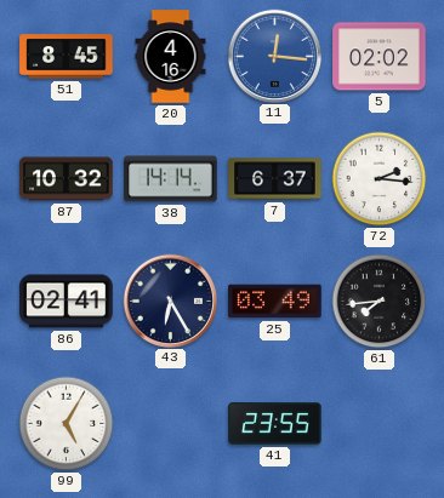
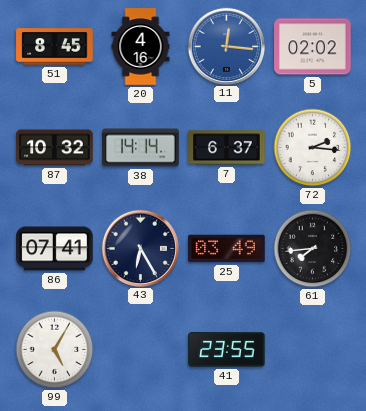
86: 02:41 -> 07:41 (55, 249)
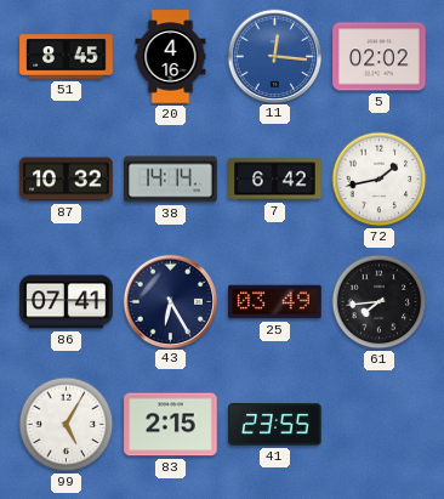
7: 6:37 -> 6:42 (275, 180)
72: 2:16 -> 1:43 (380, 180)
83: none -> 2:15 (171, 425)
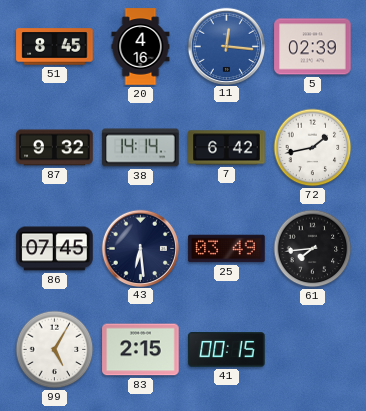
5: 02:02 -> 02:39 (313, 47)
87: 10:32 -> 9:32 (55, 148)
86: 07:41 -> 07:45 (55, 249)
43: 6:25 -> 6:29 (140, 248)
41: 23:55 -> 00:15 (227, 350)
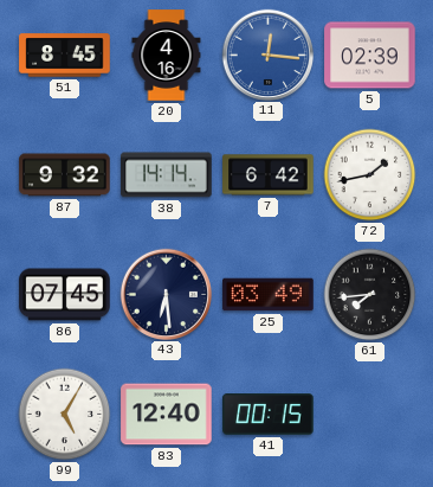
83: 2:15 -> 12:40 (167, 415)
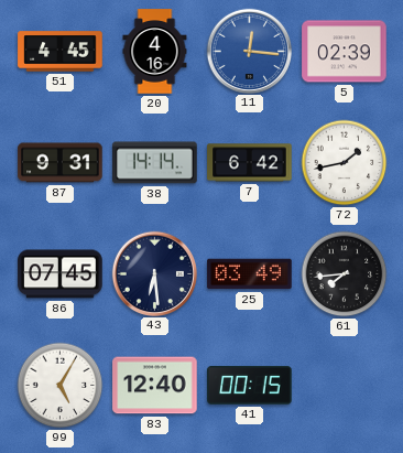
51: 8:45 -> 4:45 (61, 52)
87: 9:32 -> 9:31 (61, 163)
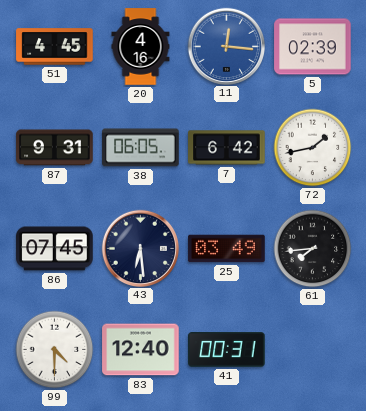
38: 14:14 -> 06:05 (141, 148)
99: 5:05 -> 4:30 (55, 350)
41: 00:15 -> 00:31 (227, 350)
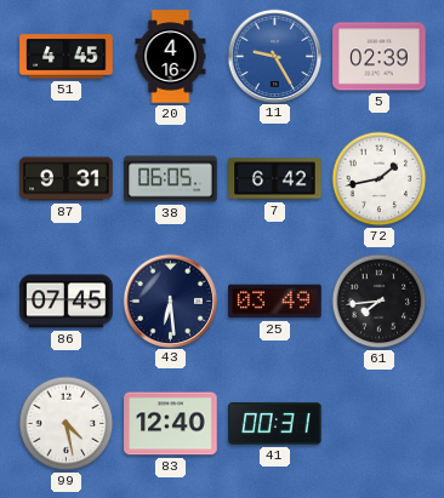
11: 12:16 -> 9:25 (274, 56)
99: 4:30 -> 4:28 (67, 424)
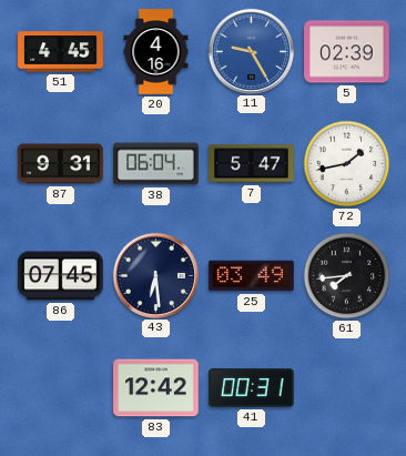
38: 06:05 -> 06:04 (156, 164)
7: 6:42 -> 5:47 (252, 164)
99: 4:28 -> none (67, 424)
83: 12:40 -> 12:42 (156, 388)
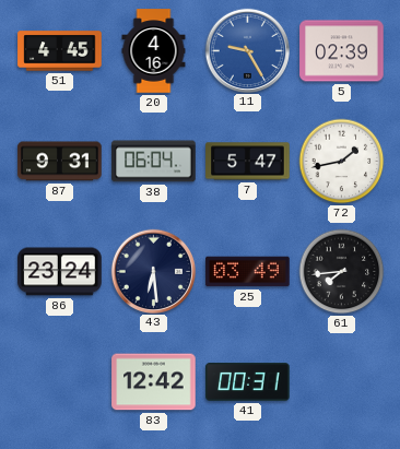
86: 07:45 -> 23:24 (60, 272)
